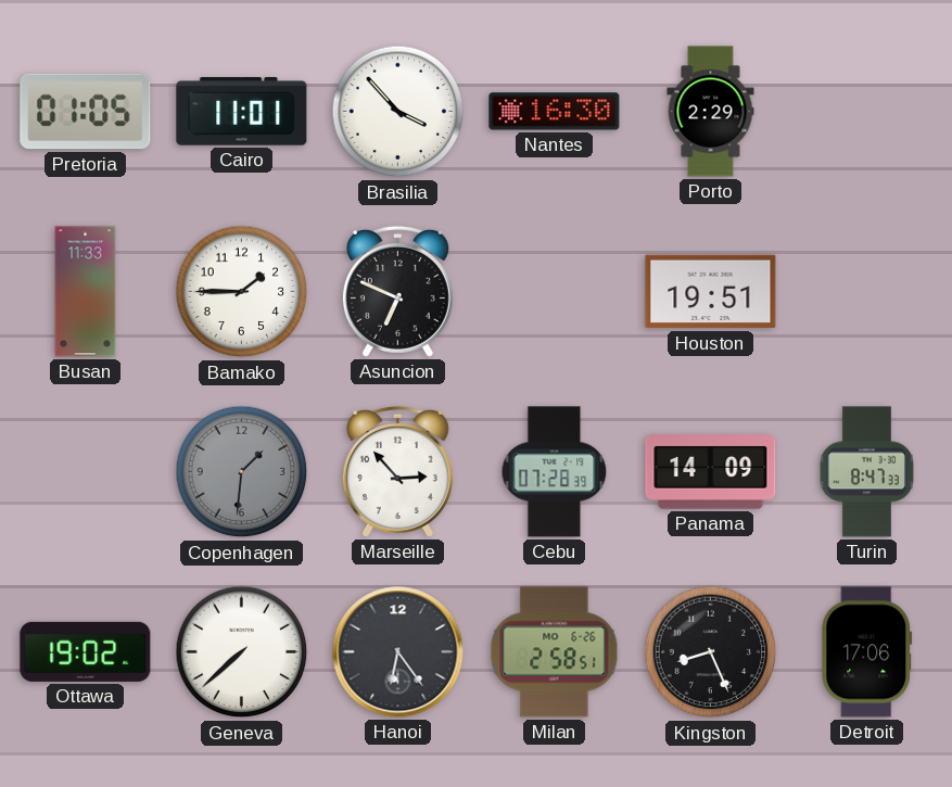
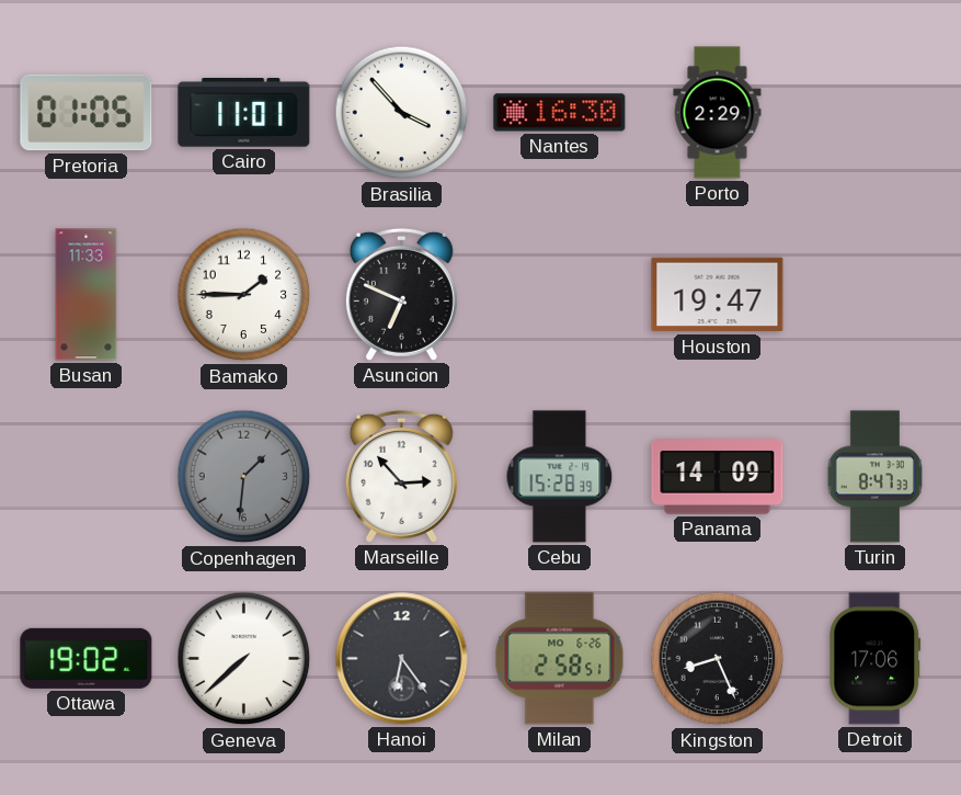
Houston: 19:51 -> 19:47 (718, 295)
Cebu: 07:28 -> 15:28 (560, 477)
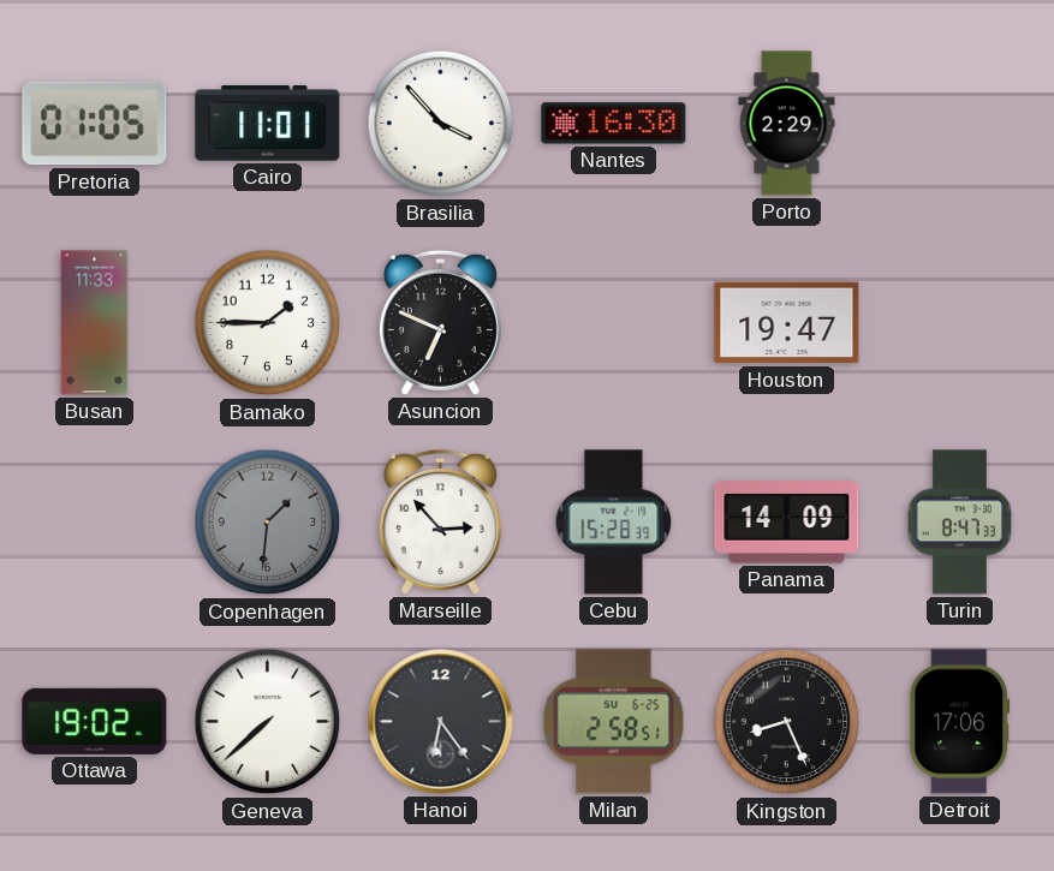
Milan date: MO 6-26 -> SU 6-25 (614, 722)
